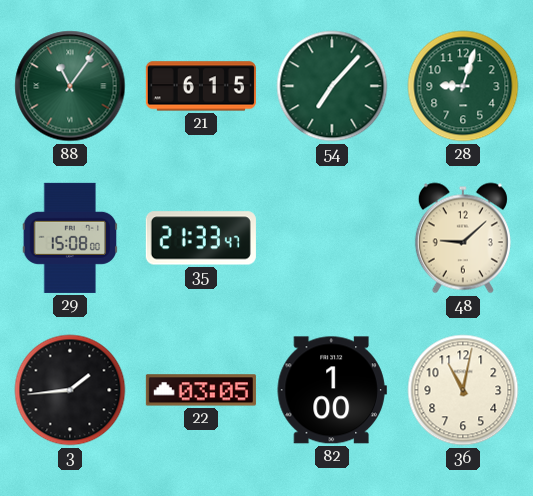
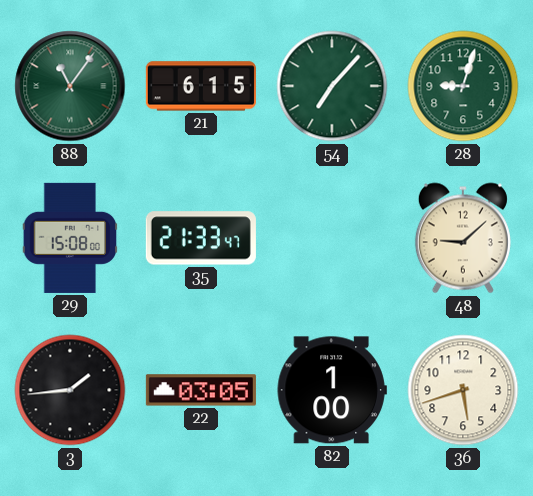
36: 11:02 -> 5:42 (463, 390)
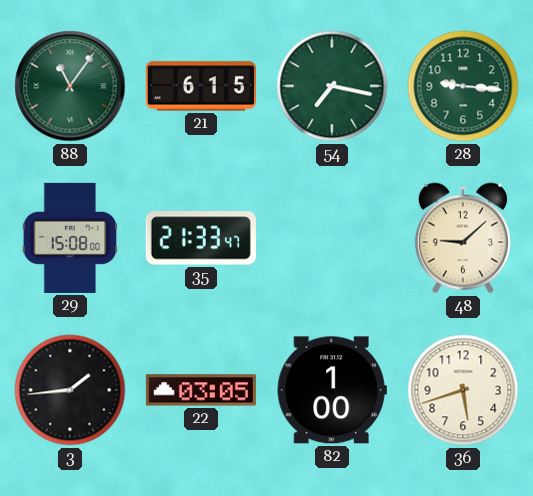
54: 7:07 -> 7:17 (332, 86)
28: 9:03 -> 9:16 (463, 86)
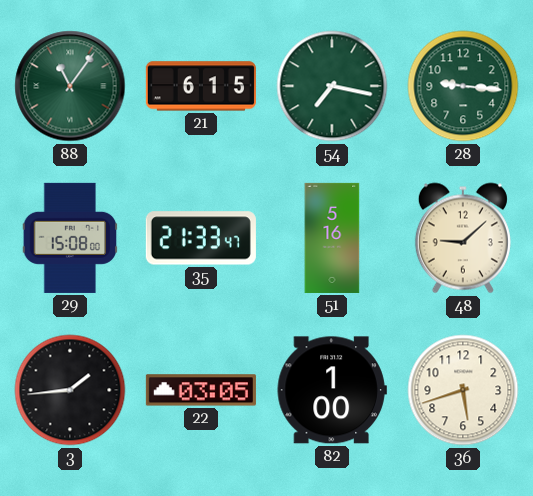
51: none -> 5:16 (332, 238)
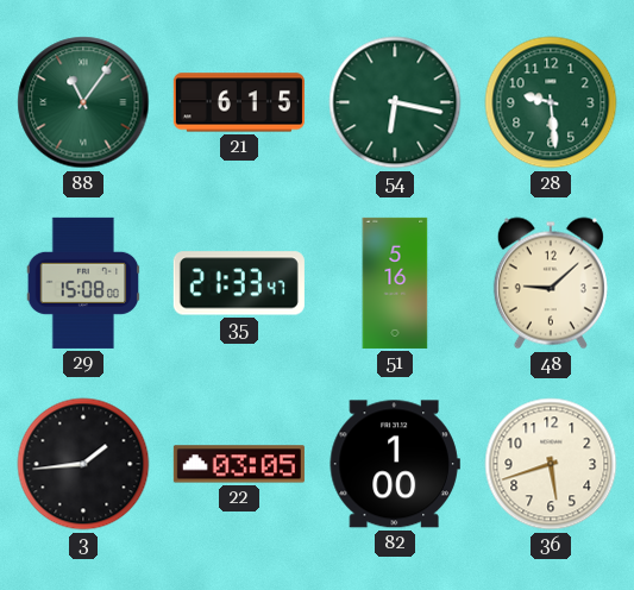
54: 7:17 -> 6:17 (395, 102)
28: 9:16 -> 9:29 (551, 102)
